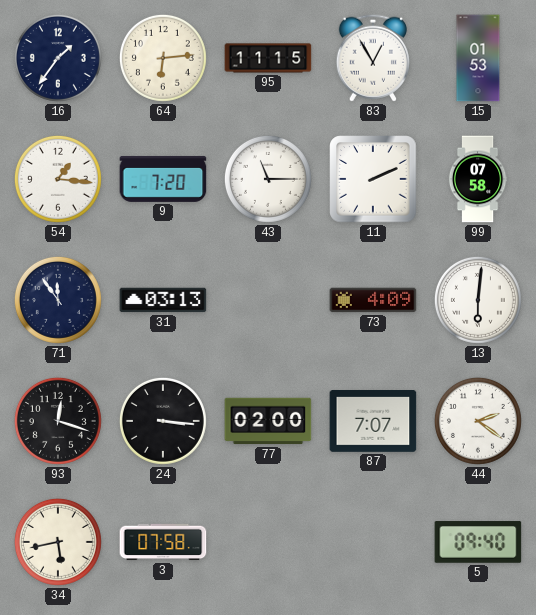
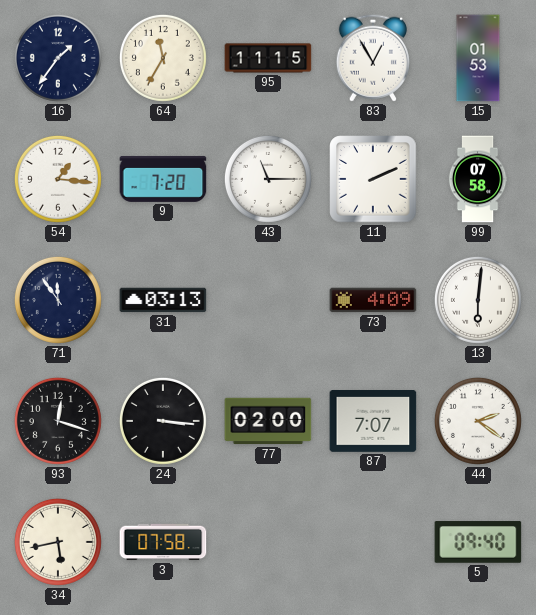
64: 6:14 -> 11:35 (163, 58)
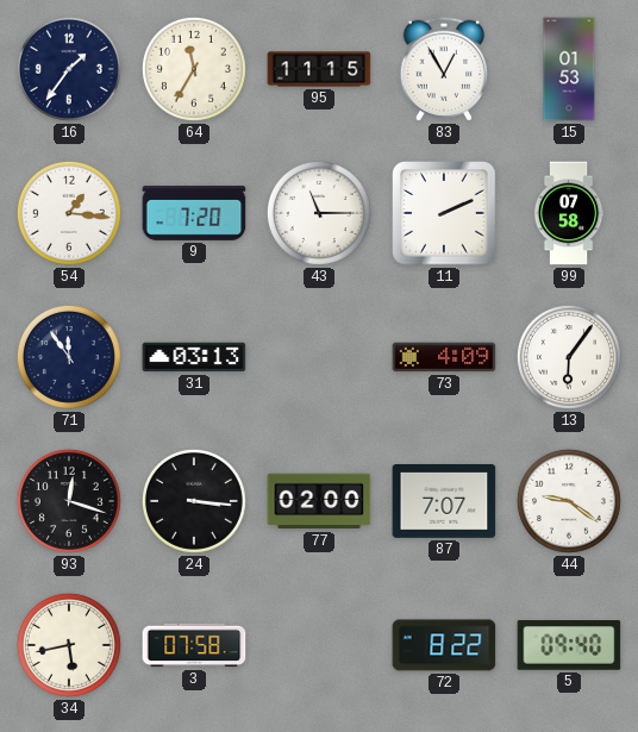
13: 6:01 -> 6:06 (569, 357)
44: 2:21 -> 9:21 (569, 501)
72: none -> 8:22 (444, 645)
